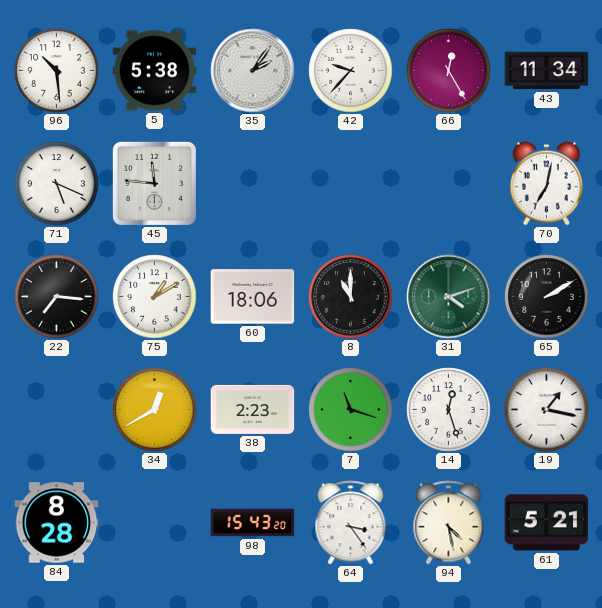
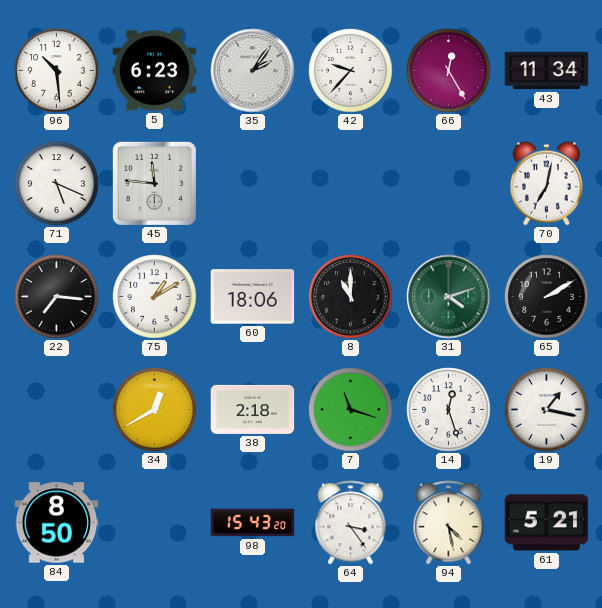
5: 5:38 -> 6:23 (155, 71)
38: 2:23 -> 2:18 (253, 409)
84: 8:28 -> 8:50 (57, 523)
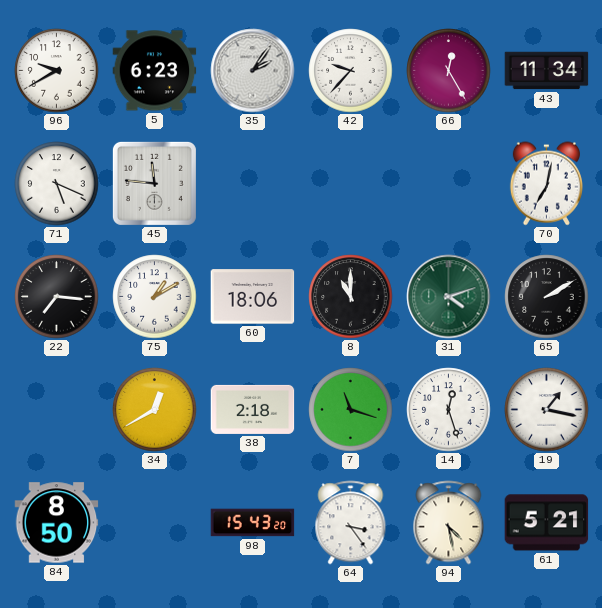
96: 10:29 -> 9:40 (57, 71)
